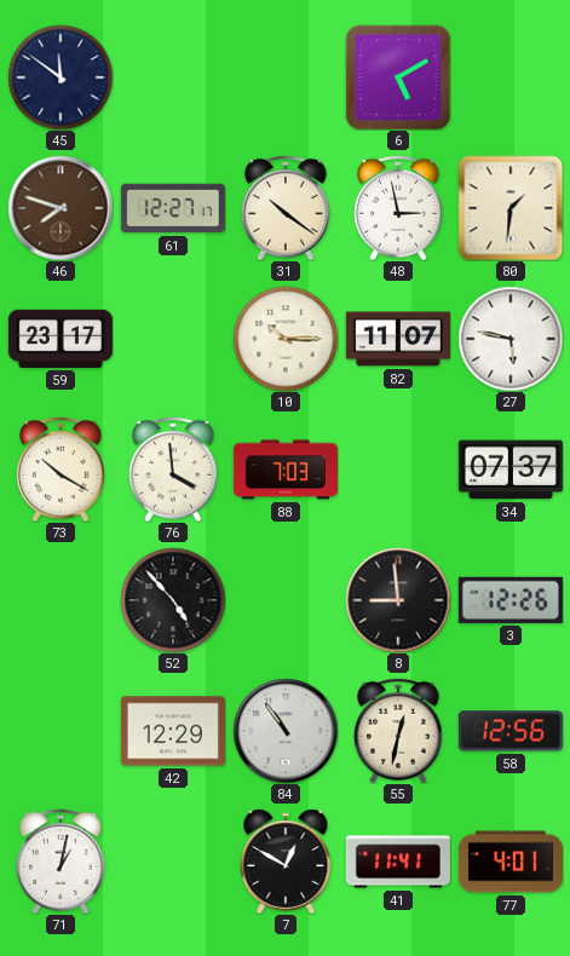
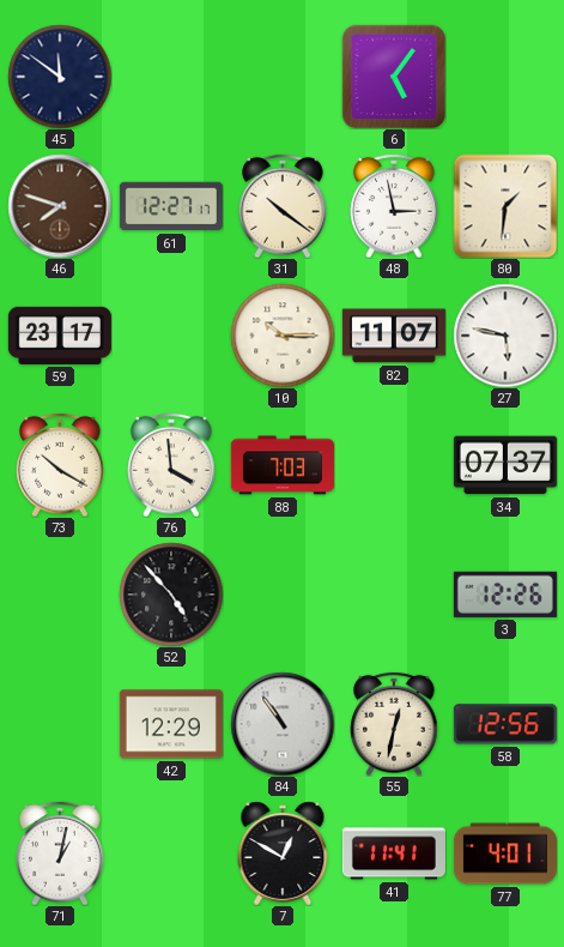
6: 5:10 -> 5:06 (394, 77)
8: 8:59 -> none (398, 600)
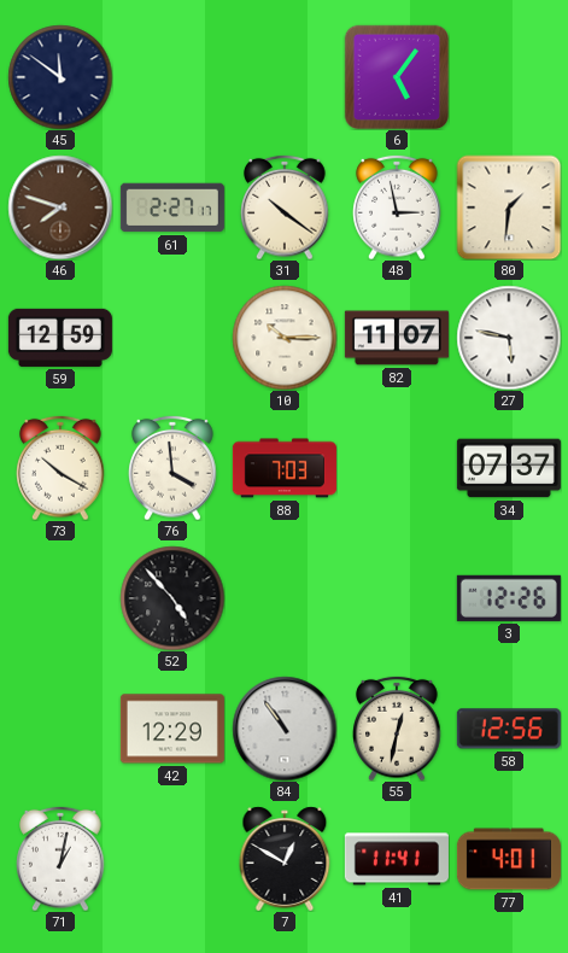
61: 12:27 -> 2:27 (172, 207)
59: 23:17 -> 12:59 (60, 338)
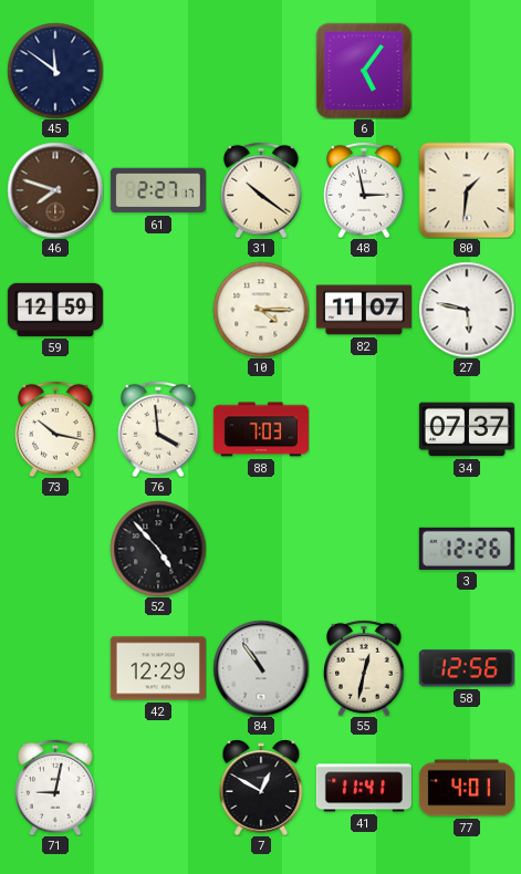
10: 10:15 -> 4:15 (261, 310)
73: 10:20 -> 10:17 (55, 429)
71: 1:02 -> 9:02 (55, 788)
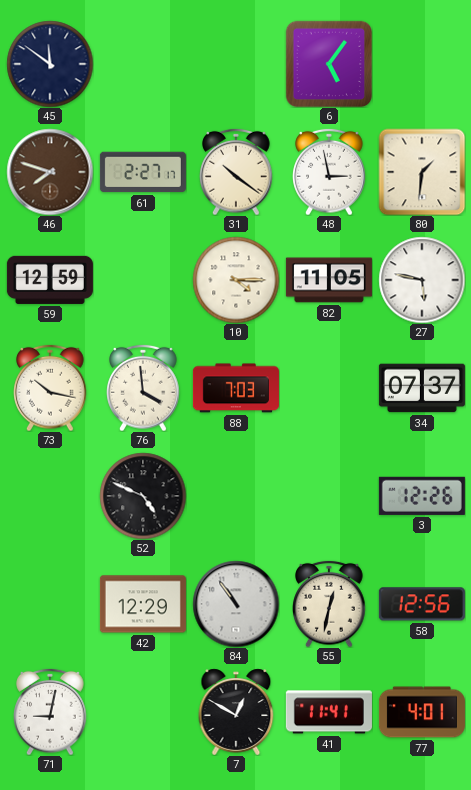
82: 11:07 -> 11:05 (329, 280)
52: 4:53 -> 4:49 (143, 496)
